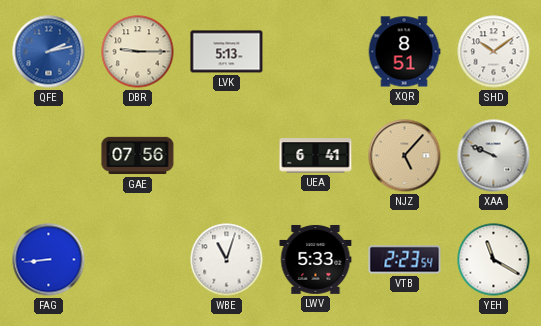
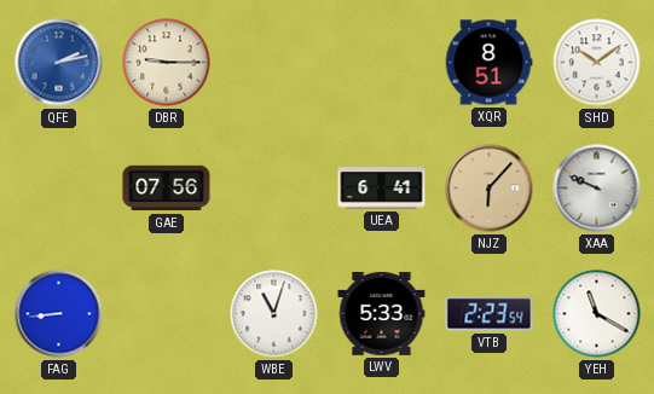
LVK: 5:13 -> none (227, 52)
NJZ: 5:07 -> 6:07 (490, 189)
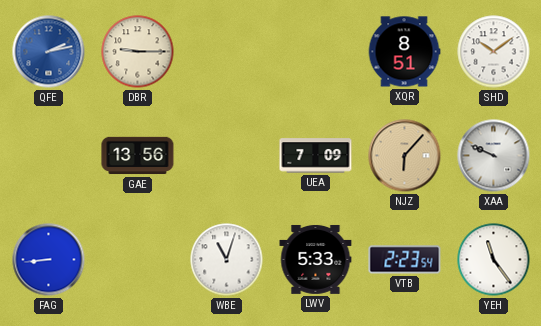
GAE: 07:56 -> 13:56 (138, 156)
UEA: 6:41 -> 7:09 (316, 156)
YEH: 11:20 -> 11:24 (494, 260)
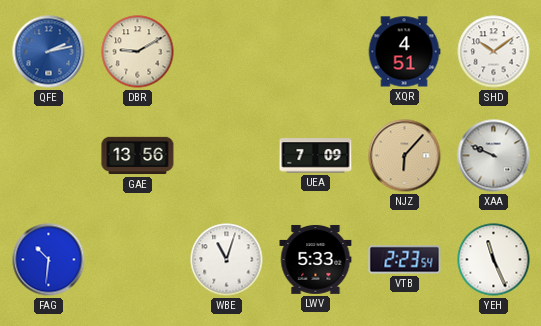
DBR: 9:15 -> 9:10 (138, 52)
XQR: 8:51 -> 4:51 (404, 52)
FAG: 8:44 -> 10:31 (49, 260)
YEH: 11:24 -> 11:26 (494, 260)
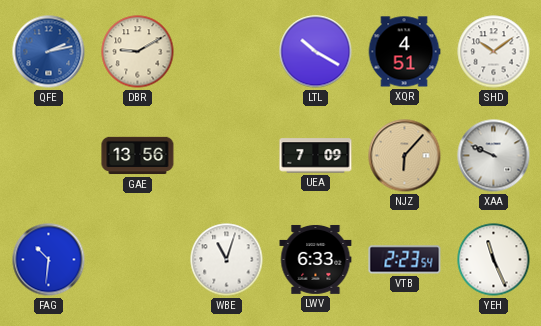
LTL: none -> 10:20 (316, 52)
LWV: 5:33 -> 6:33 (316, 259)
